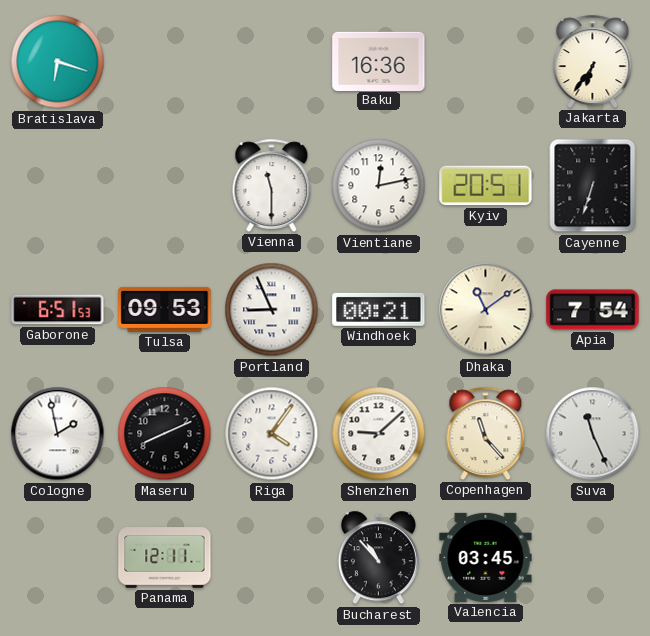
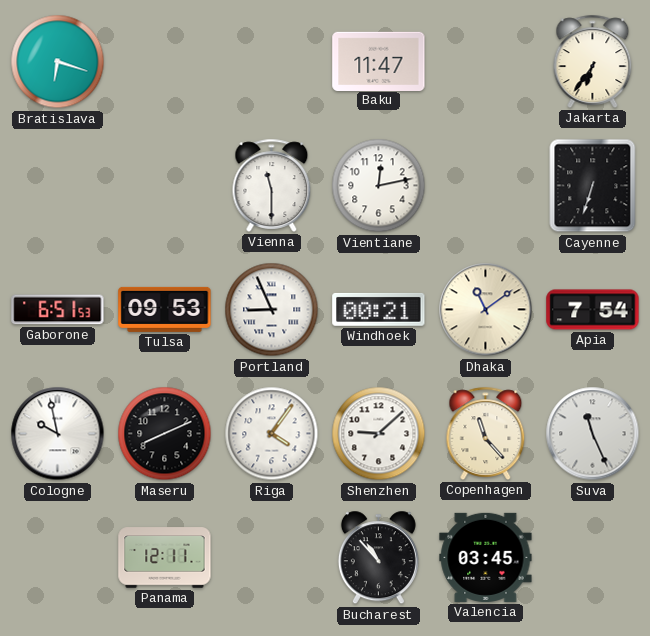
Baku: 16:36 -> 11:47 (379, 61)
Kyiv: 20:51 -> none (486, 186)
Cologne: 1:58 -> 9:58 (58, 434)
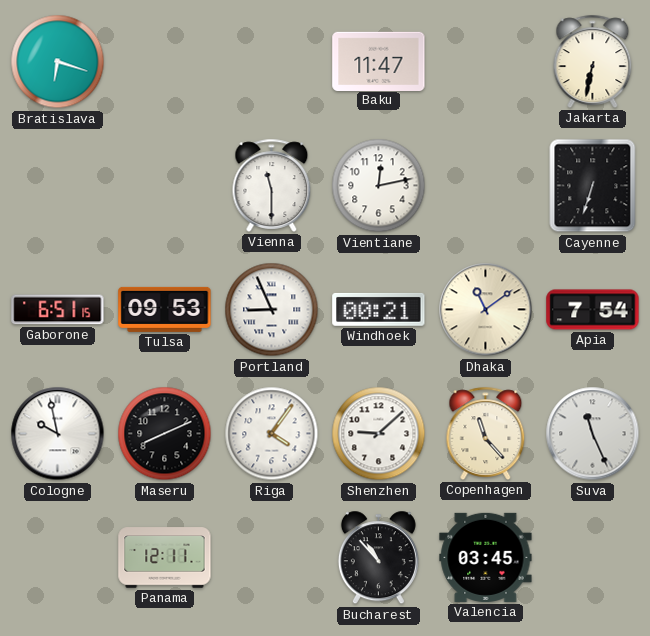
Jakarta: 6:36 -> 6:32 (593, 61)
Gaborone: 6:51:53 -> 6:51:15 (58, 310)
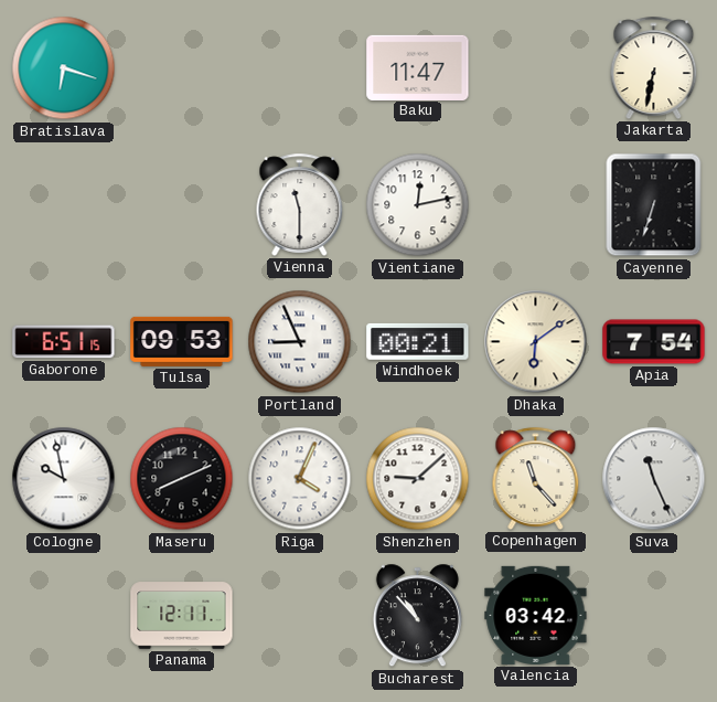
Dhaka: 11:09 -> 6:09 (536, 342)
Riga: 4:06 -> 4:04 (300, 479)
Valencia: 03:45 -> 03:42 (536, 615)
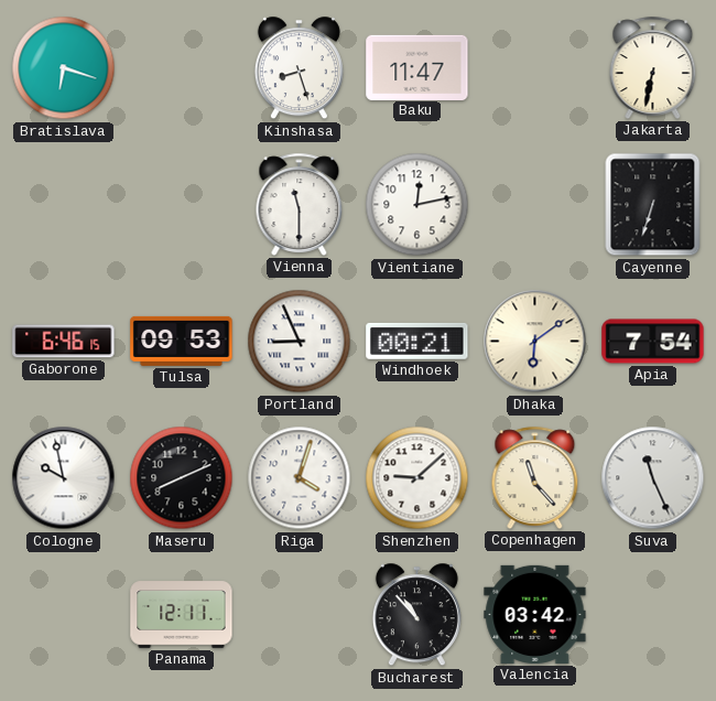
Kinshasa: none -> 8:27 (299, 68)
Gaborone: 6:51 -> 6:46 (64, 342)
Riga: 4:04 -> 4:03 (300, 478)
